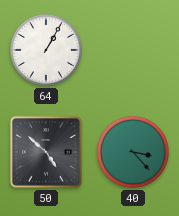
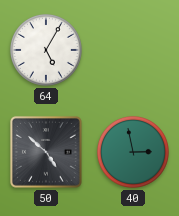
64: 1:05 -> 5:05 (46, 50)
40: 3:23 -> 2:58 (133, 152)
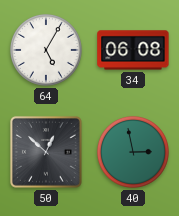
34: none -> 06:08 (133, 50)
50: 4:52 -> 12:52 (46, 152)
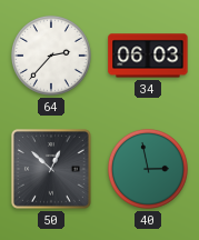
64: 5:05 -> 2:37 (51, 56)
34: 06:08 -> 06:03 (148, 56)
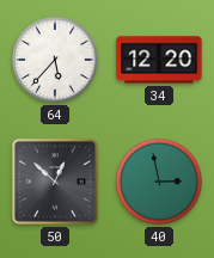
64: 2:37 -> 5:37 (55, 60)
34: 06:03 -> 12:20 (159, 60)
